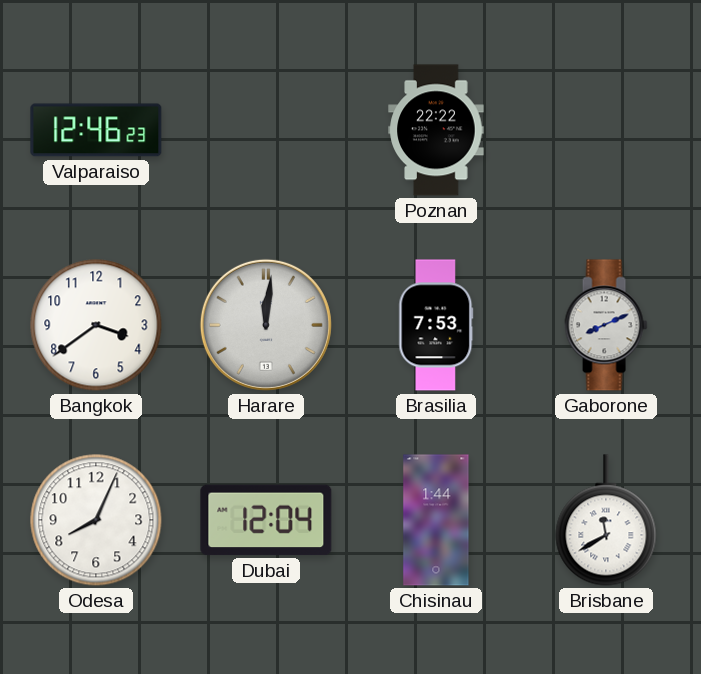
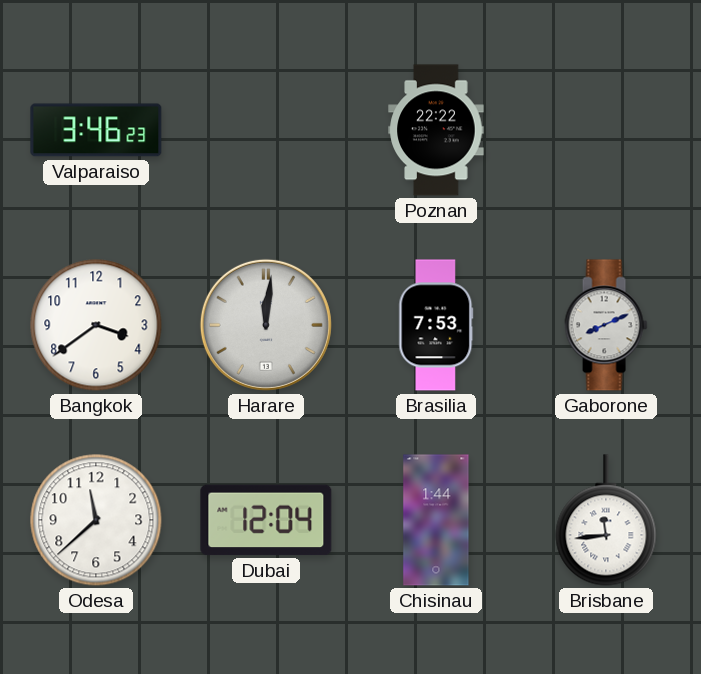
Valparaiso: 12:46 -> 3:46 (96, 130)
Odesa: 8:04 -> 11:38 (96, 520)
Brisbane: 11:40 -> 11:44 (606, 520)
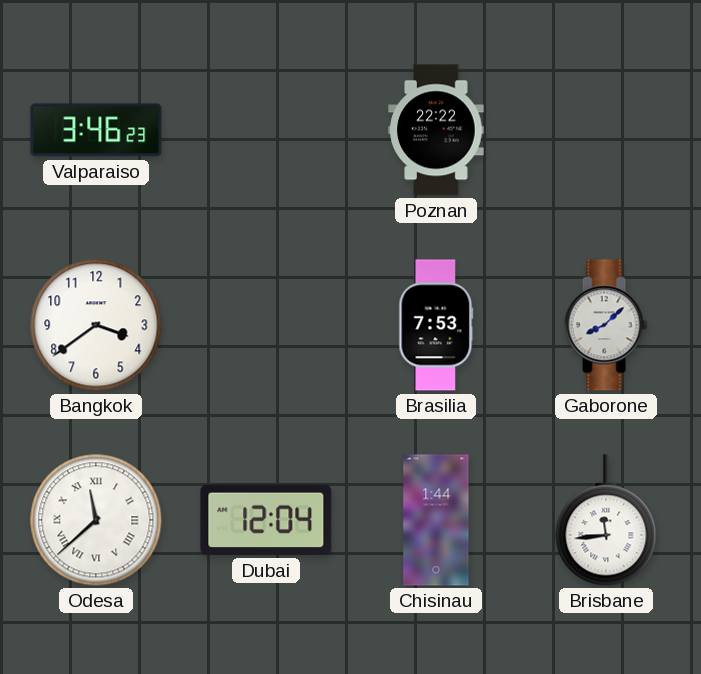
Harare: 12:01 -> none (266, 325)
Gaborone: 8:11 -> 8:08 (606, 325)
Odesa numerals: Arabic -> Roman (96, 520)
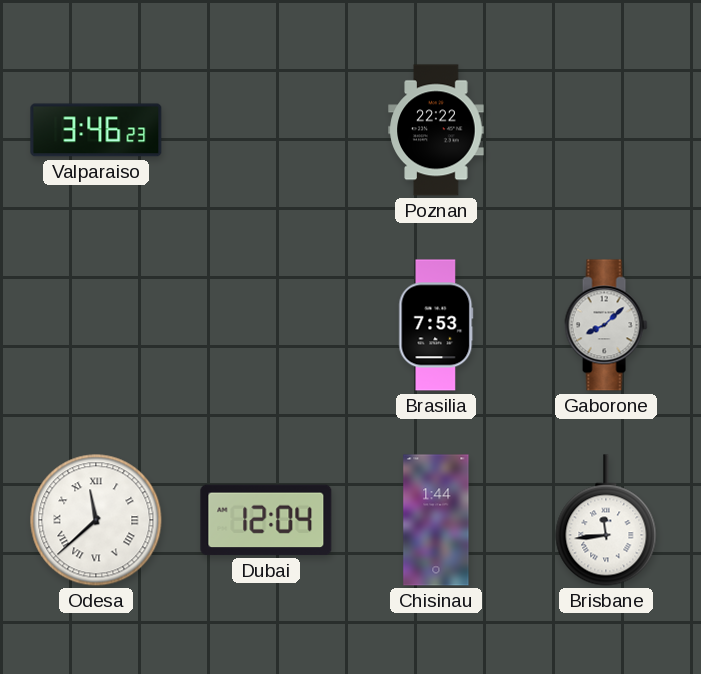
Bangkok: 3:39 -> none (96, 325)
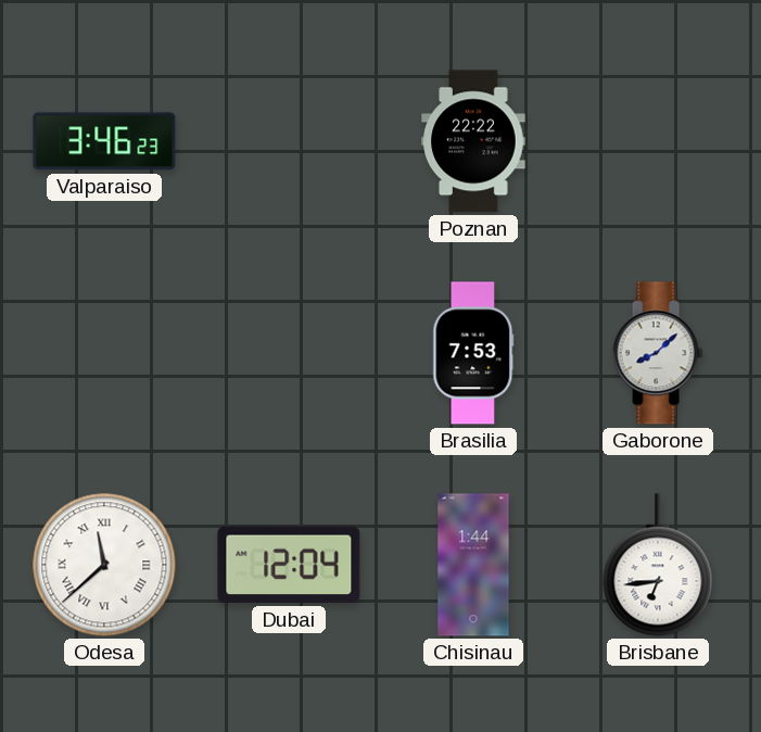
Brisbane: 11:44 -> 6:44 (658, 565)
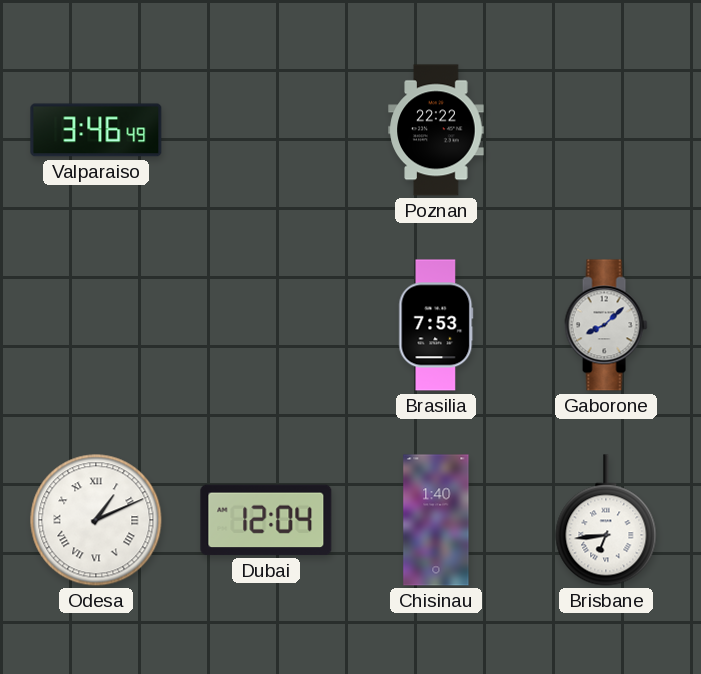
Valparaiso: 3:46:23 -> 3:46:49 (96, 130)
Odesa: 11:38 -> 1:11 (96, 520)
Chisinau: 1:44 -> 1:40 (436, 520)
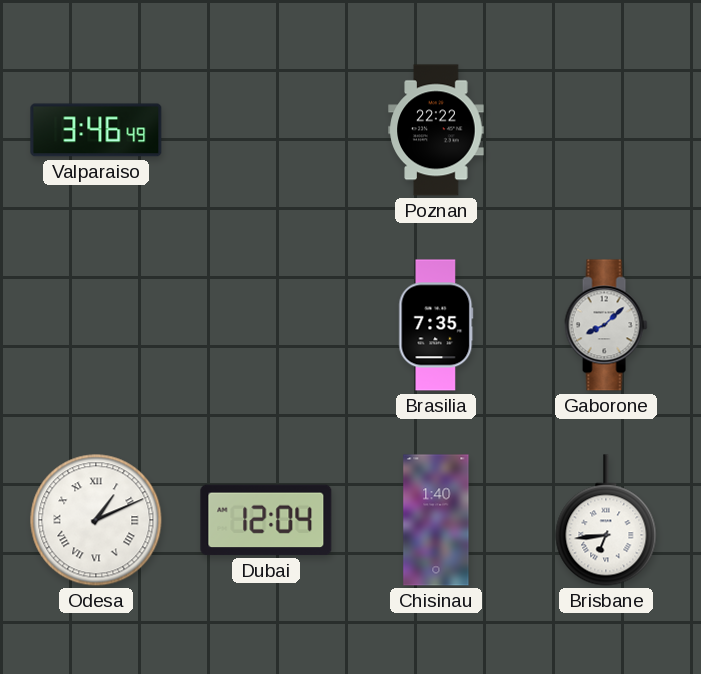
Brasilia: 7:53 -> 7:35 (436, 325)
